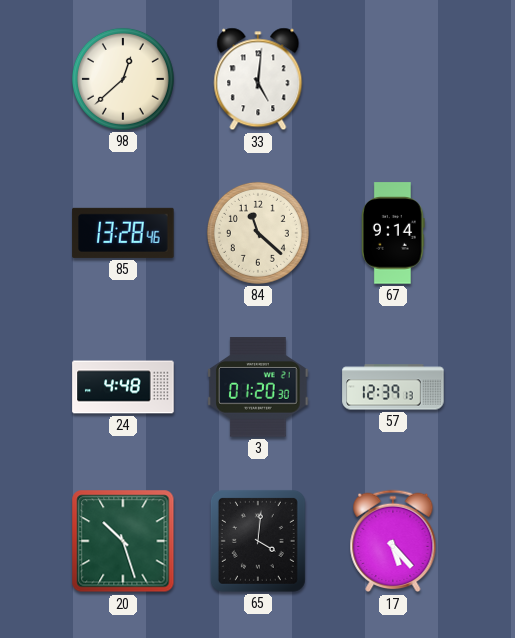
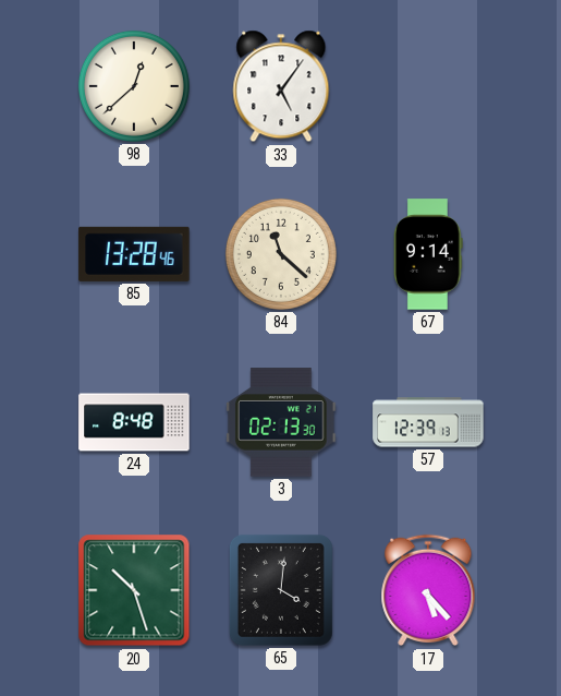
33: 5:01 -> 5:06 (281, 86)
24: 4:48 -> 8:48 (134, 422)
3: 01:20 -> 02:13 (281, 422)
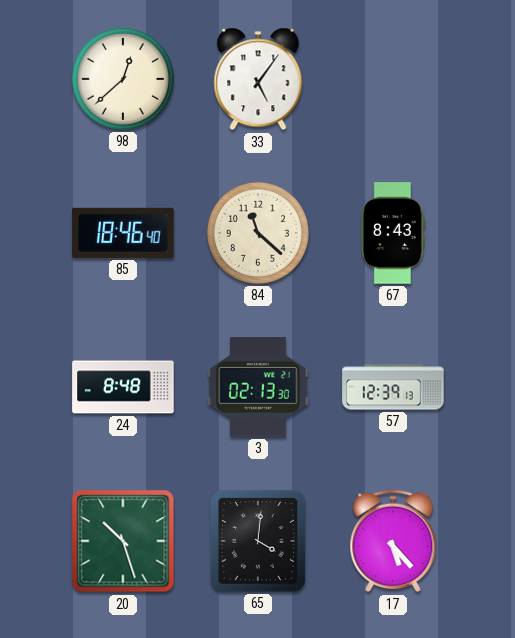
85: 13:28 -> 18:46 (123, 233)
67: 9:14 -> 8:43 (393, 233)
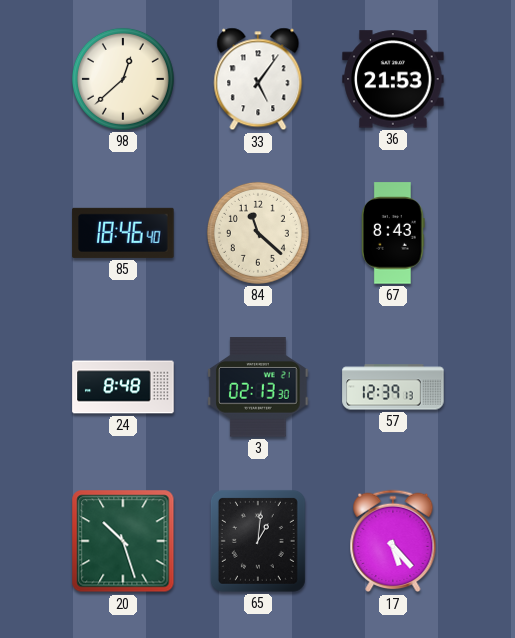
36: none -> 21:53 (393, 79)
65: 4:01 -> 1:01 (258, 541)
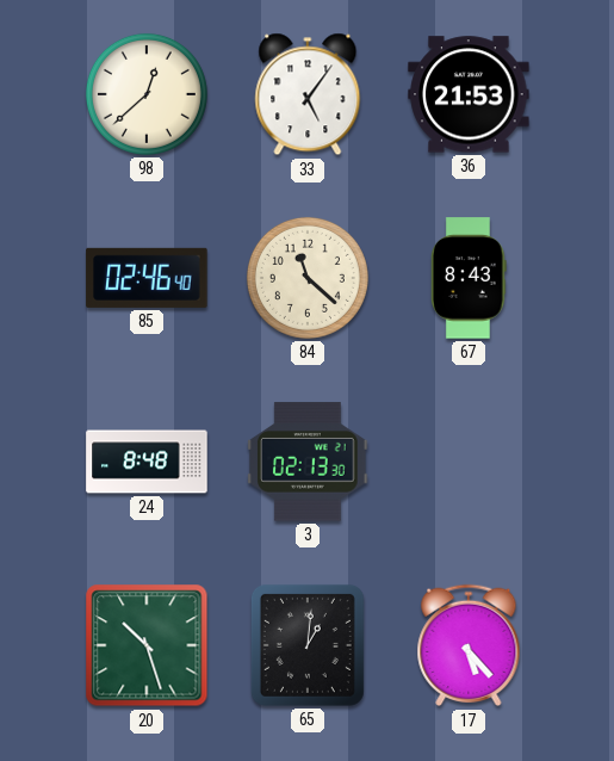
85: 18:46 -> 02:46 (147, 278)
57: 12:39 -> none (393, 387)
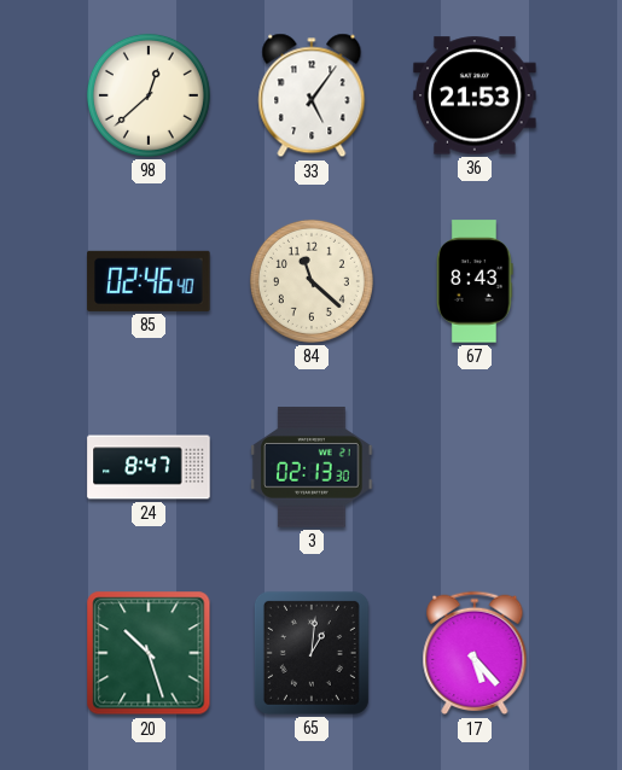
24: 8:48 -> 8:47 (149, 467)
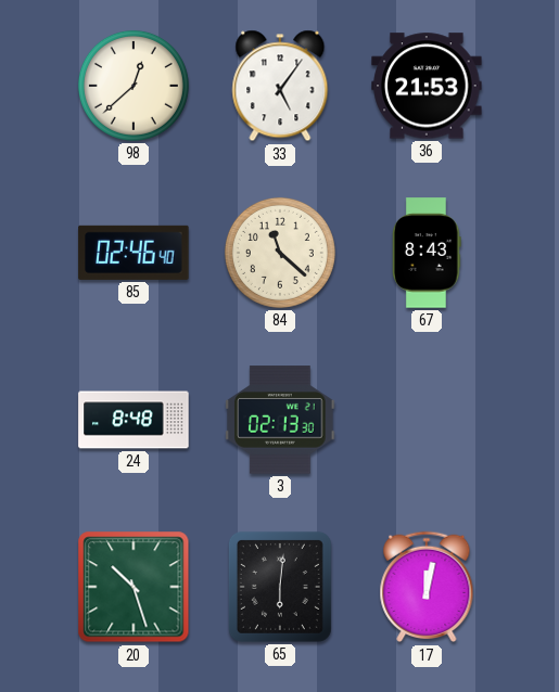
24: 8:47 -> 8:48 (134, 420)
65: 1:01 -> 6:01 (280, 587)
17: 5:23 -> 12:02 (427, 587)
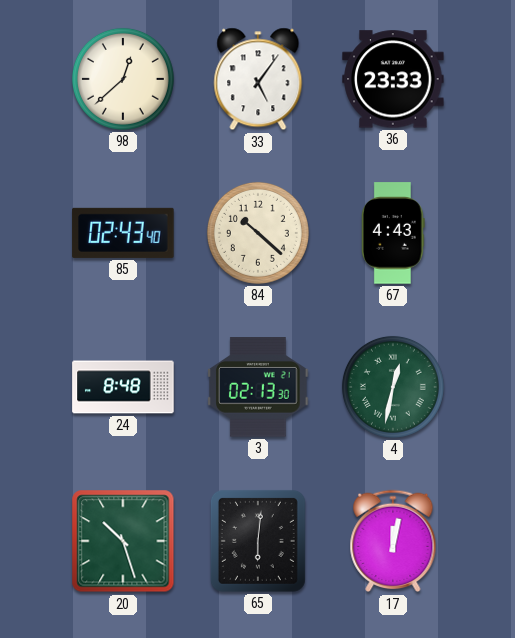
36: 21:53 -> 23:33 (393, 79)
85: 02:46 -> 02:43 (123, 233)
84: 11:22 -> 10:22 (258, 233)
67: 8:43 -> 4:43 (393, 233)
4: none -> 12:32 (393, 387)
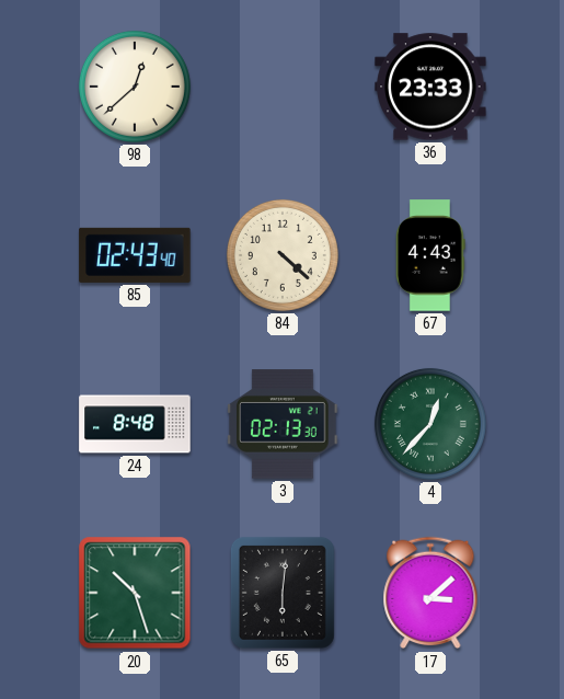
33: 5:06 -> none (258, 79)
84: 10:22 -> 4:22 (283, 255)
4: 12:32 -> 12:37 (430, 424)
17: 12:02 -> 3:08 (430, 593)
